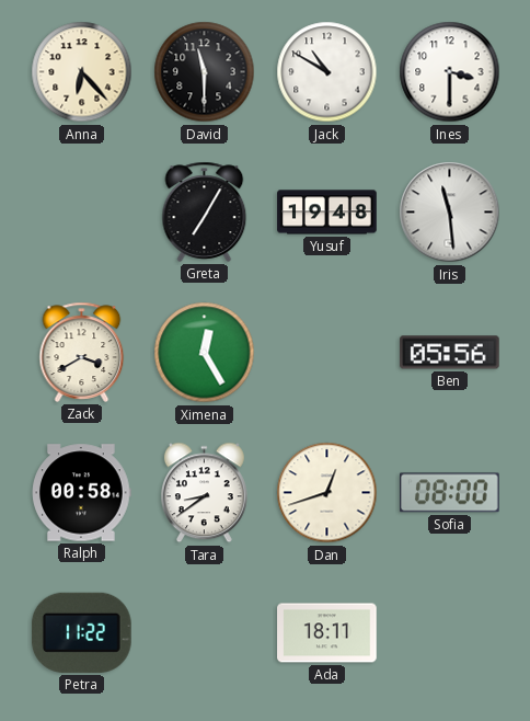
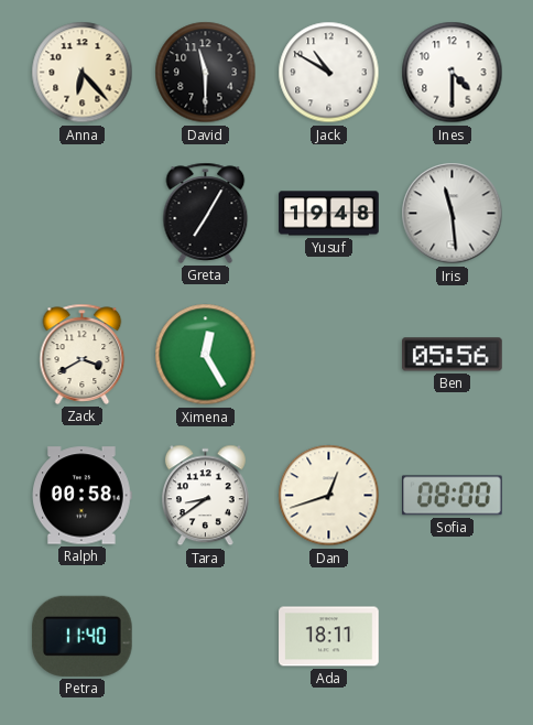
Ines: 3:30 -> 4:30 (453, 73)
Petra: 11:22 -> 11:40 (81, 636)
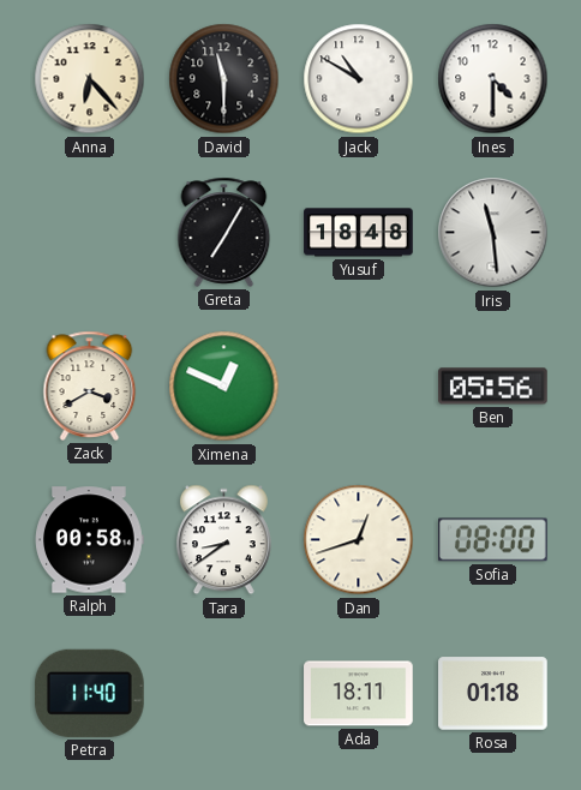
Yusuf: 19:48 -> 18:48 (359, 233)
Ximena: 12:25 -> 12:49 (224, 387)
Rosa: none -> 01:18 (493, 694)
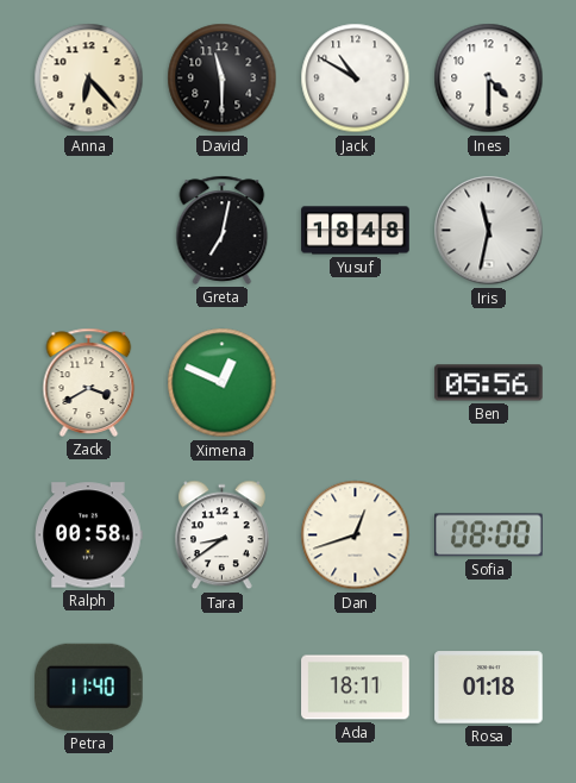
Greta: 7:05 -> 7:02 (223, 230)
Iris: 11:29 -> 11:32 (489, 231)
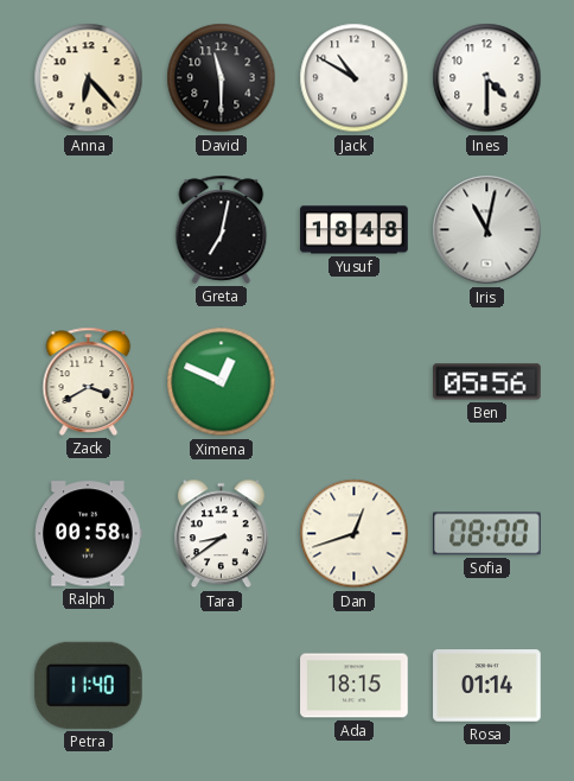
Iris: 11:32 -> 11:02 (487, 230)
Ada: 18:11 -> 18:15 (355, 686)
Rosa: 01:18 -> 01:14 (487, 686)
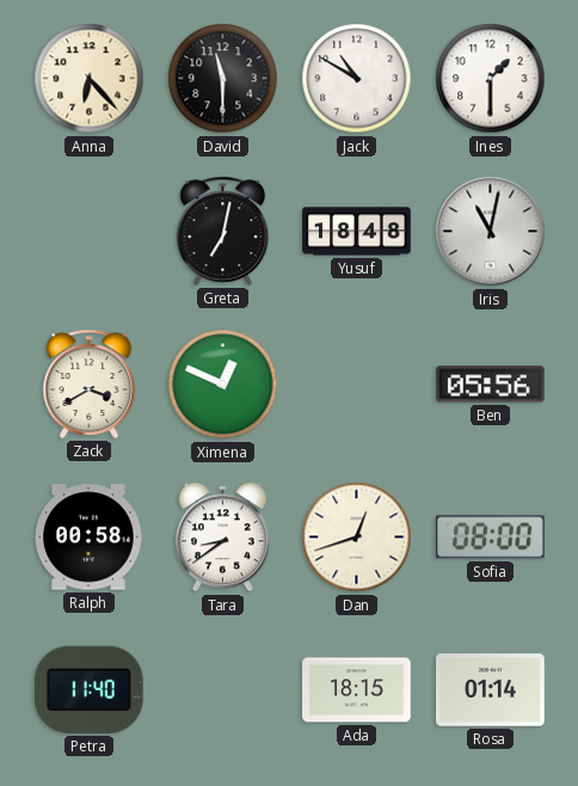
Ines: 4:30 -> 1:30 (491, 79)
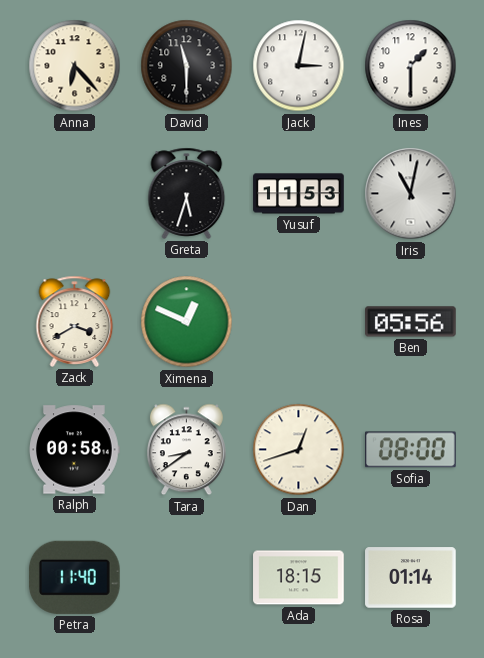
Jack: 10:50 -> 3:02 (299, 66)
Greta: 7:02 -> 5:33 (187, 193)
Yusuf: 18:48 -> 11:53 (299, 194)
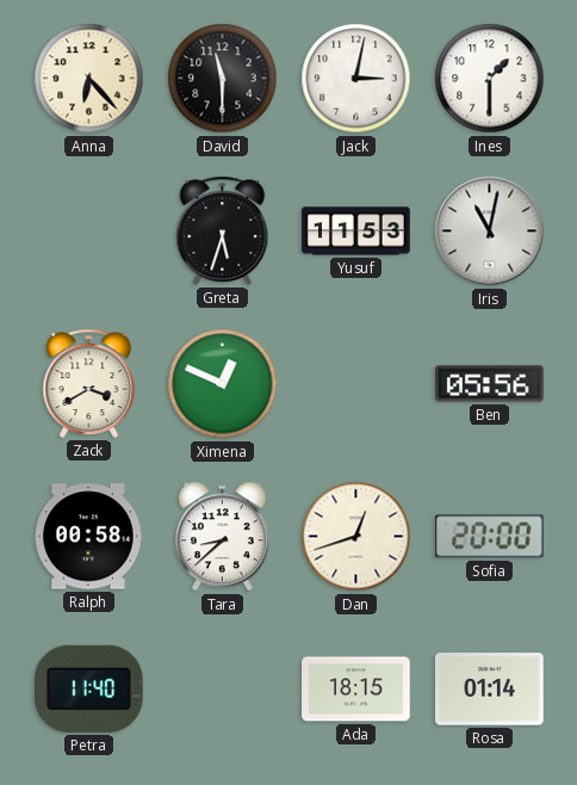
Tara: 8:39 -> 8:38 (222, 537)
Sofia: 08:00 -> 20:00 (490, 537)
